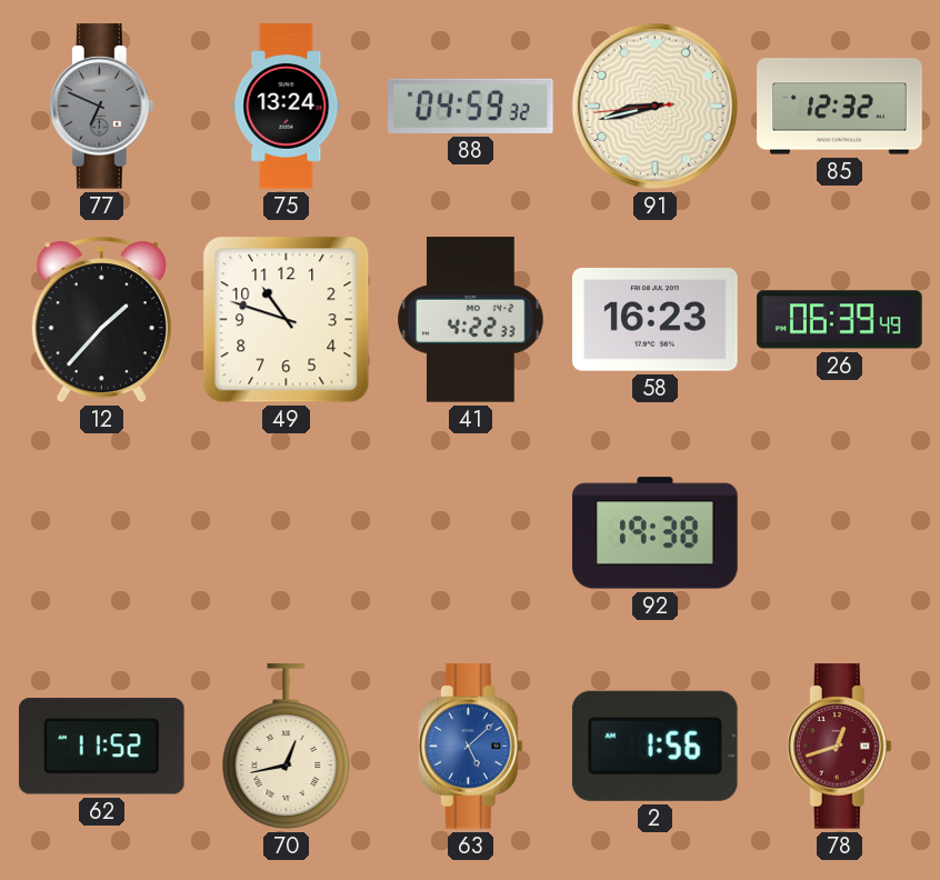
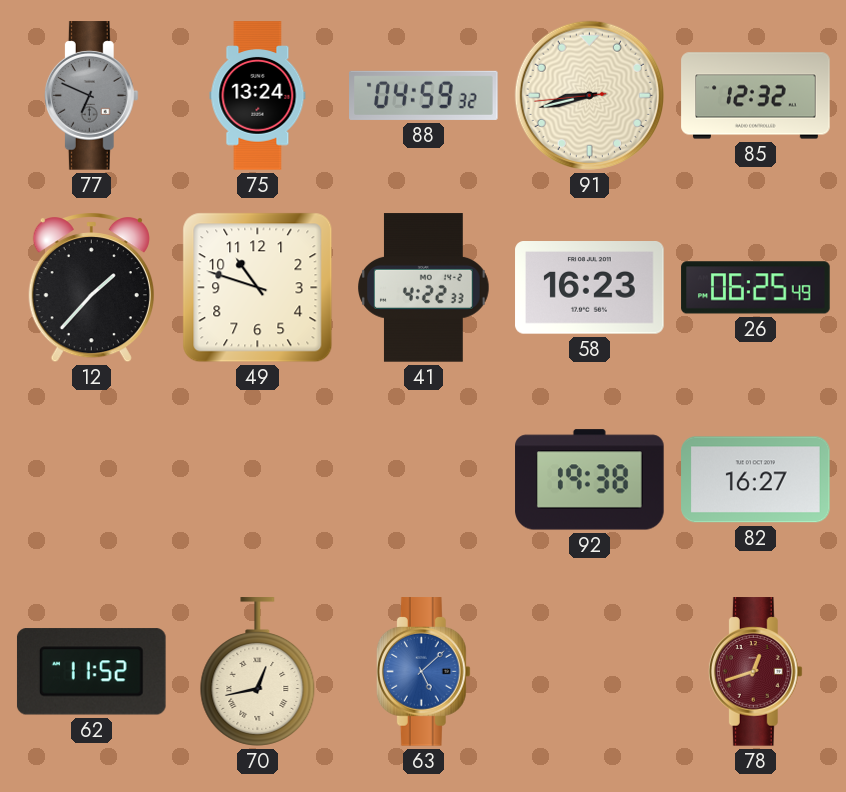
26: 06:39 -> 06:25 (756, 288)
82: none -> 16:27 (756, 480)
2: 1:56 -> none (654, 746)
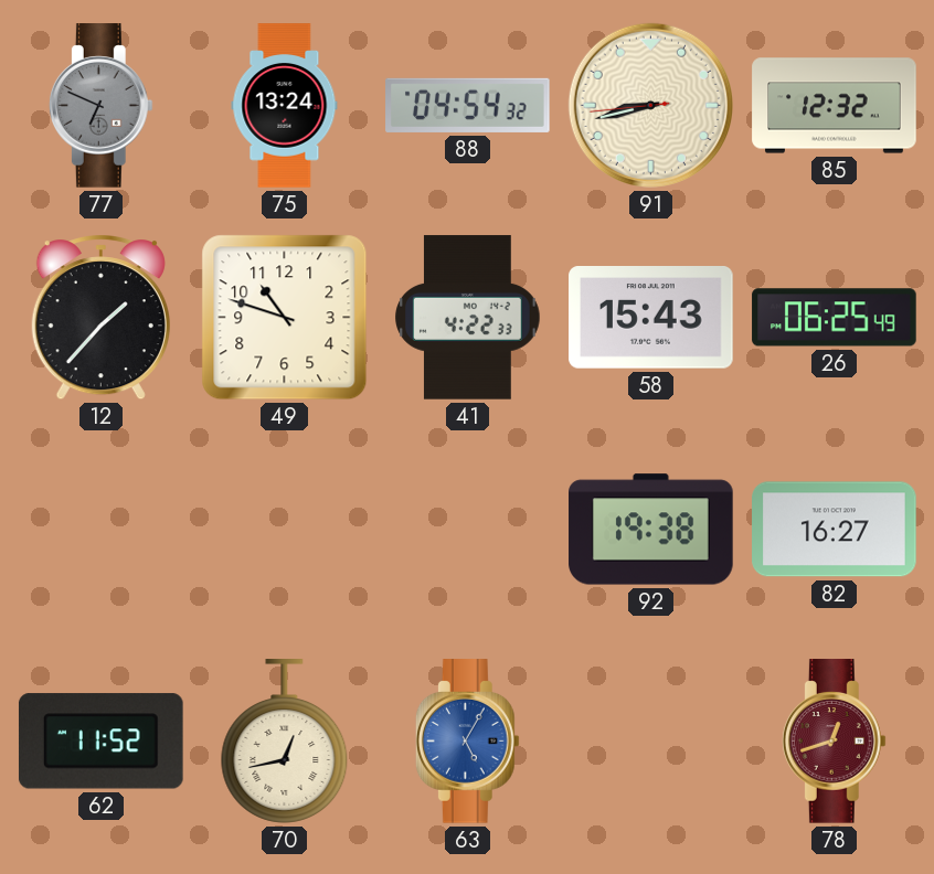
88: 04:59 -> 04:54 (468, 105)
58: 16:23 -> 15:43 (651, 318)
63: 5:08 -> 5:05 (467, 742)
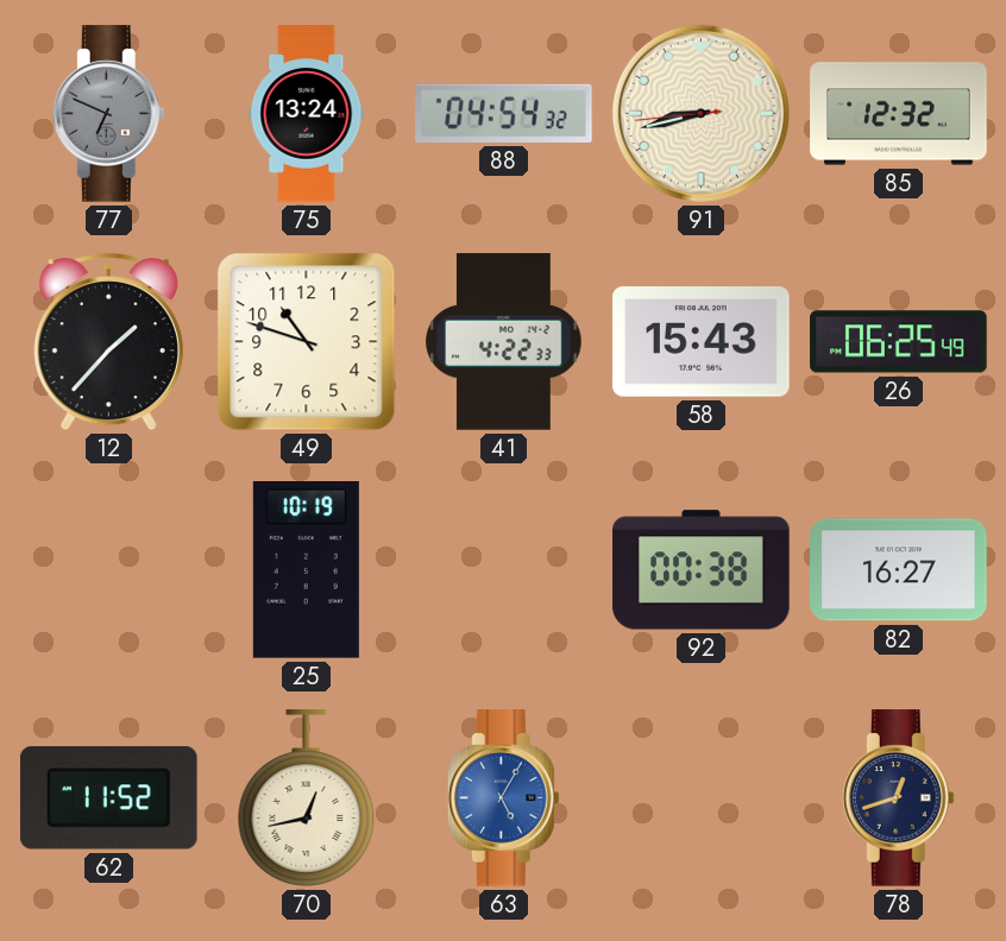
25: none -> 10:19 (306, 570)
92: 19:38 -> 00:38 (702, 570)
78 dial: burgundy -> navy (898, 798)
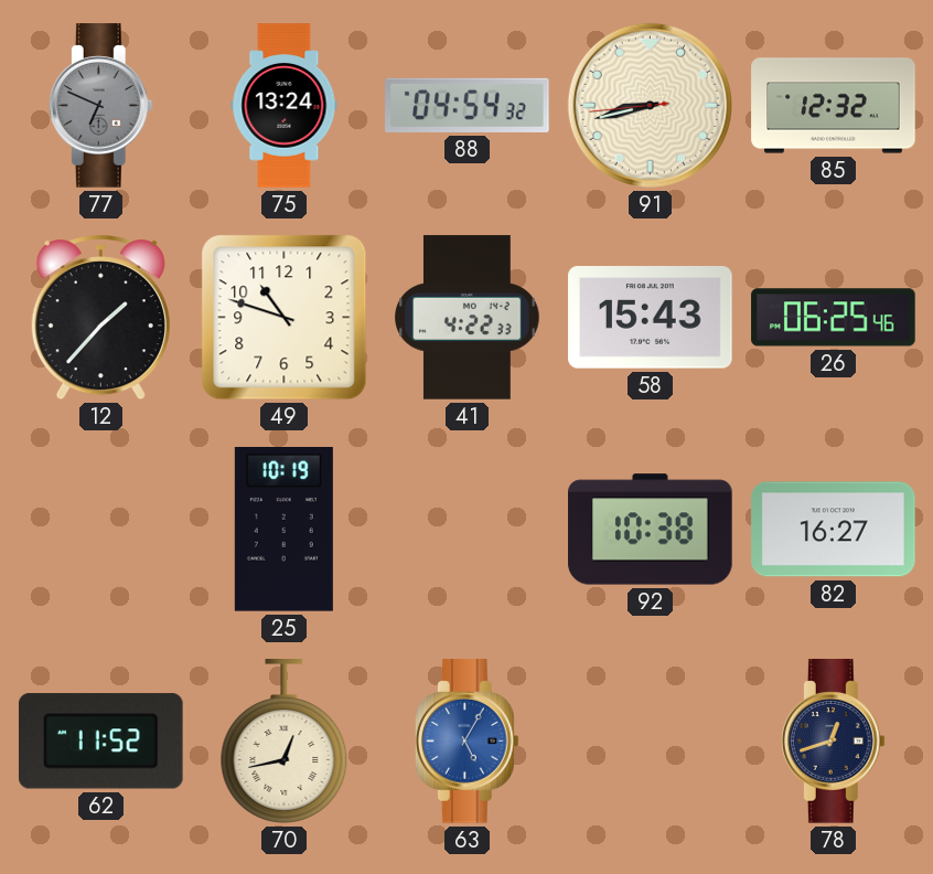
26: 06:25:49 -> 06:25:46 (834, 318)
92: 00:38 -> 10:38 (651, 530)
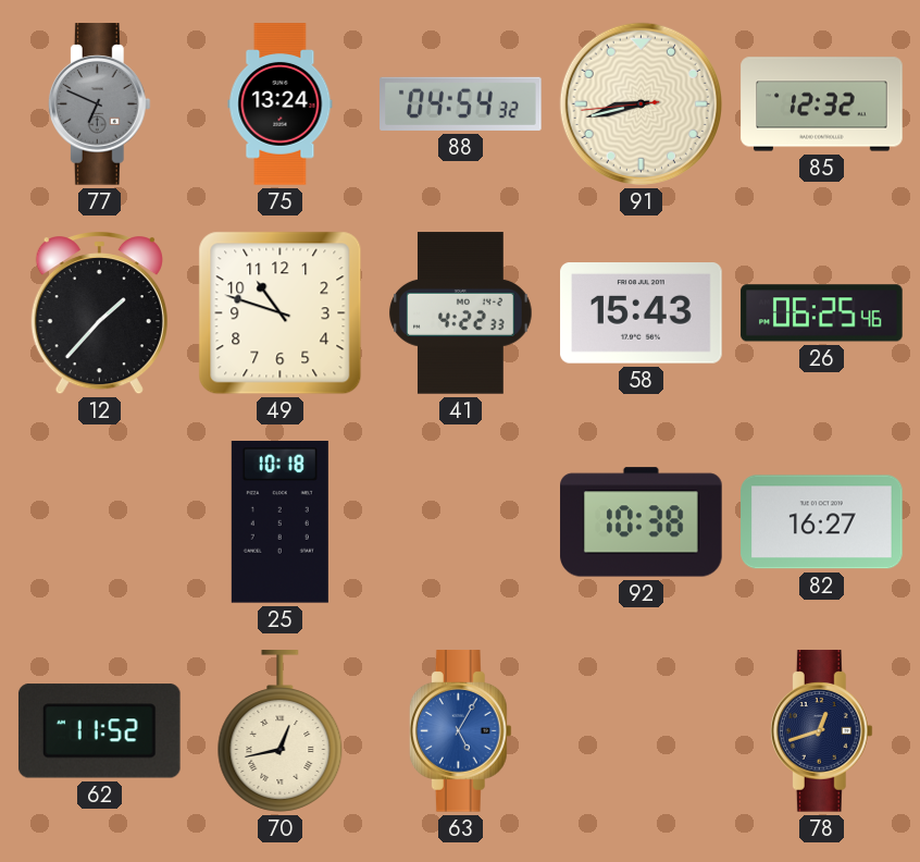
25: 10:19 -> 10:18 (279, 522)
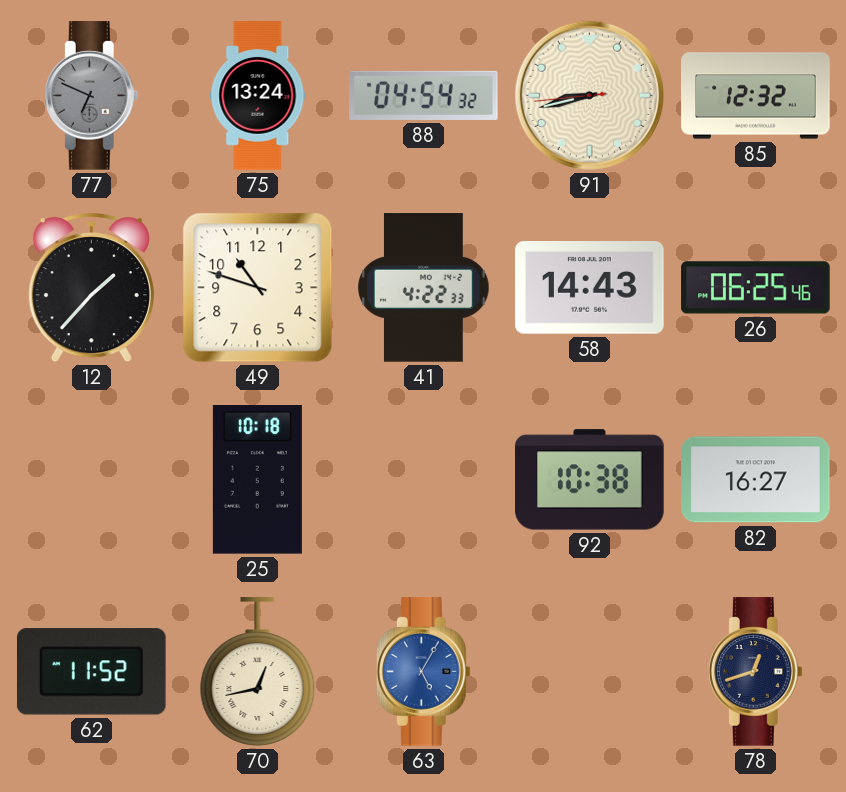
58: 15:43 -> 14:43 (590, 288)
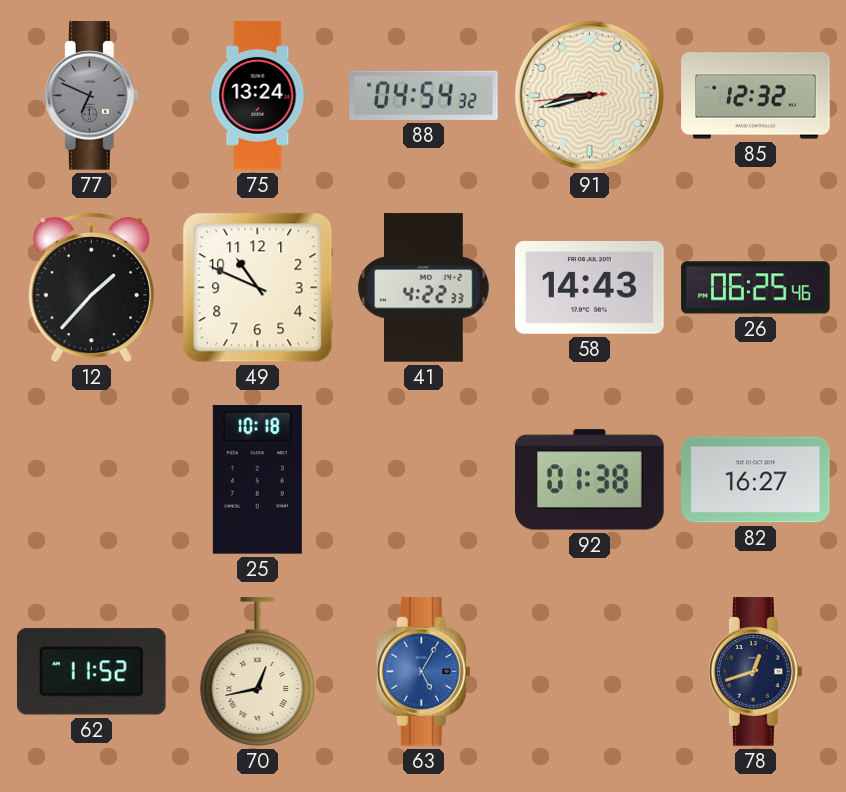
49: 10:48 -> 10:49 (258, 288)
92: 10:38 -> 01:38 (590, 480)
